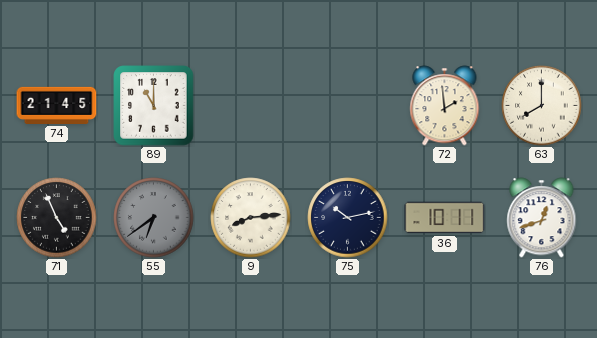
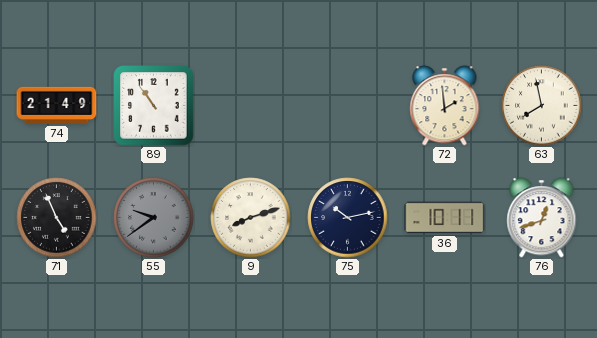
74: 21:45 -> 21:49 (57, 105)
89: 11:00 -> 10:54 (154, 106)
63: 8:00 -> 7:58 (542, 106)
55: 6:39 -> 9:39 (154, 218)
9: 8:14 -> 8:12 (251, 218)
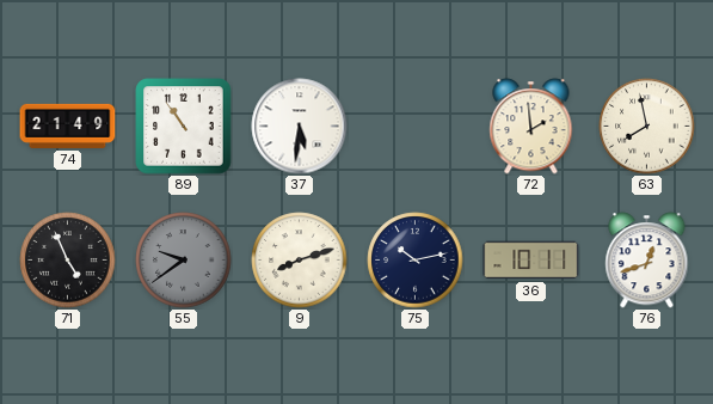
37: none -> 5:31 (300, 127)
